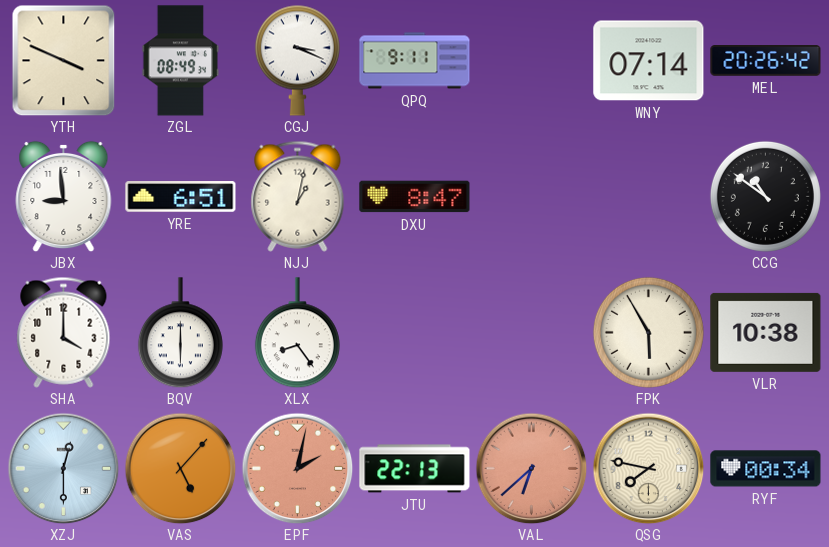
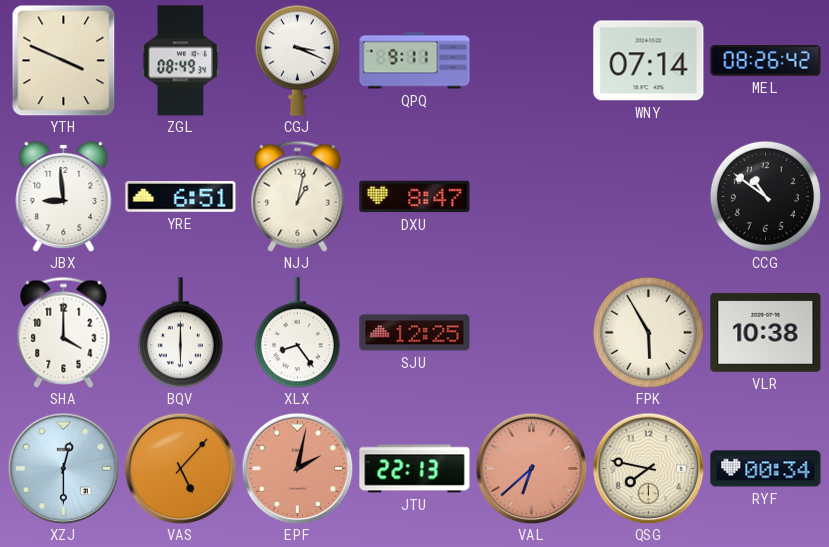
MEL: 20:26 -> 08:26 (766, 61)
SJU: none -> 12:25 (415, 333)
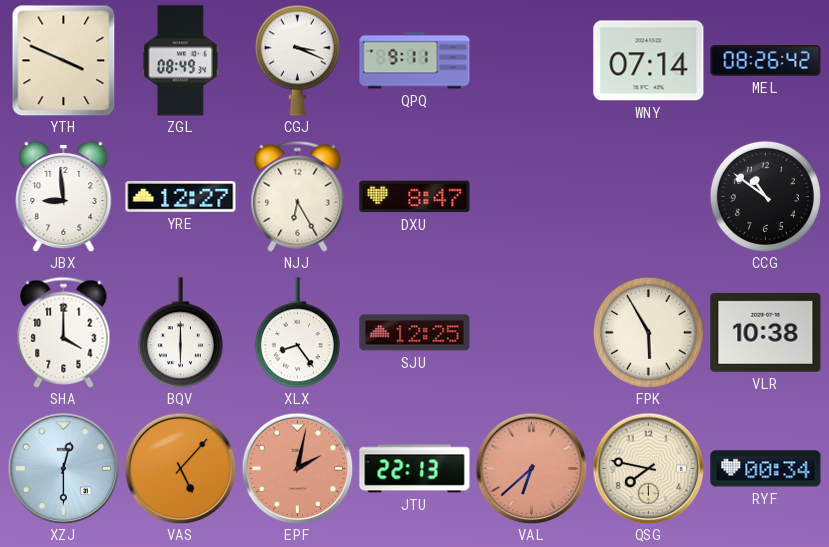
YRE: 6:51 -> 12:27 (181, 197)
NJJ: 1:02 -> 6:25 (298, 196)
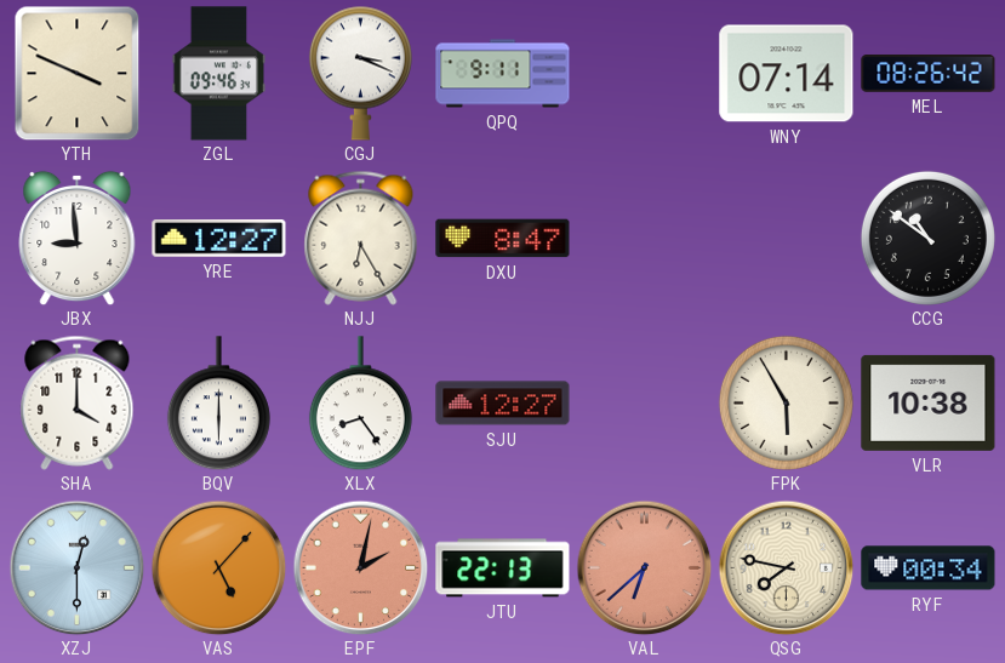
ZGL: 08:49 -> 09:46 (219, 74)
SJU: 12:25 -> 12:27 (503, 404)
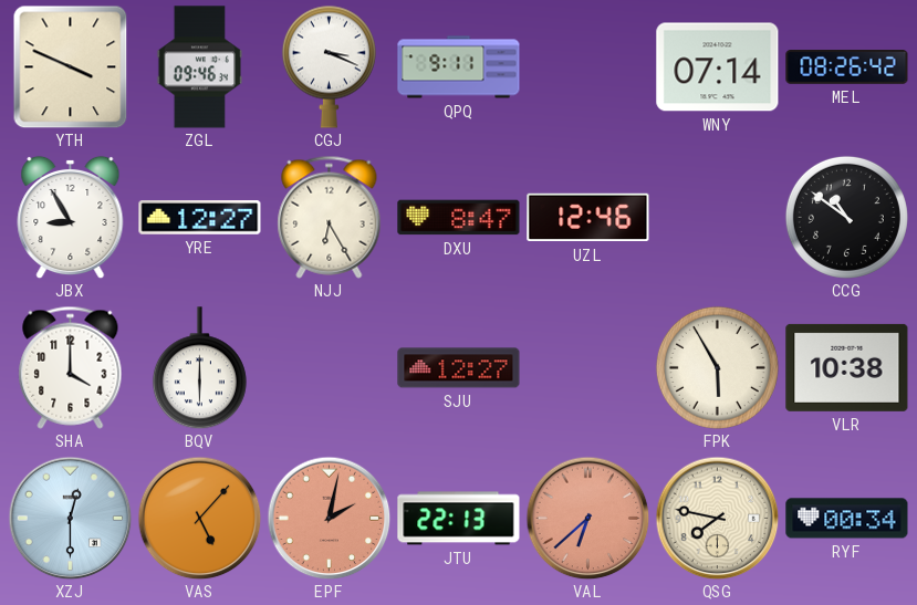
JBX: 8:59 -> 8:55 (71, 217)
UZL: none -> 12:46 (588, 218)
XLX: 8:24 -> none (360, 404)
